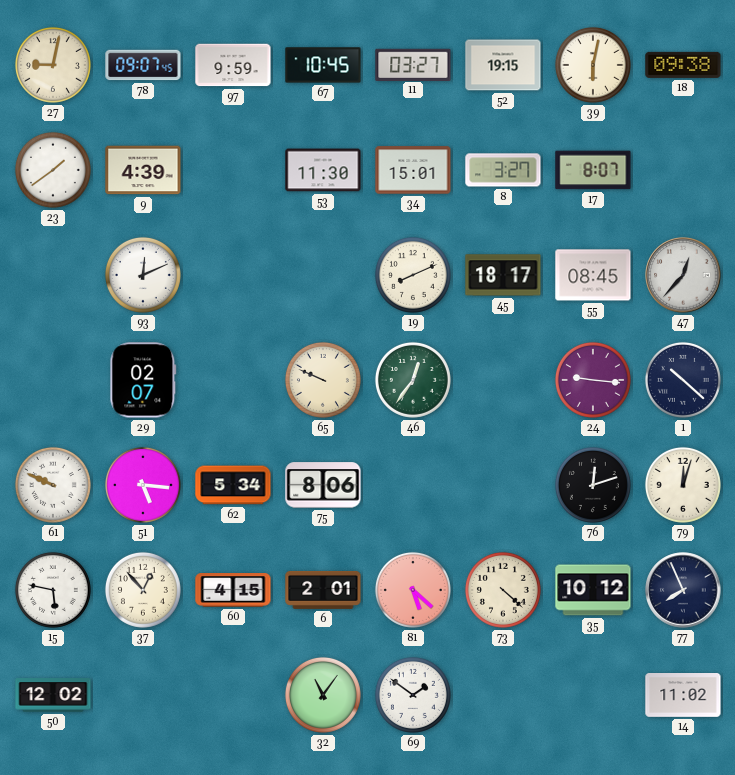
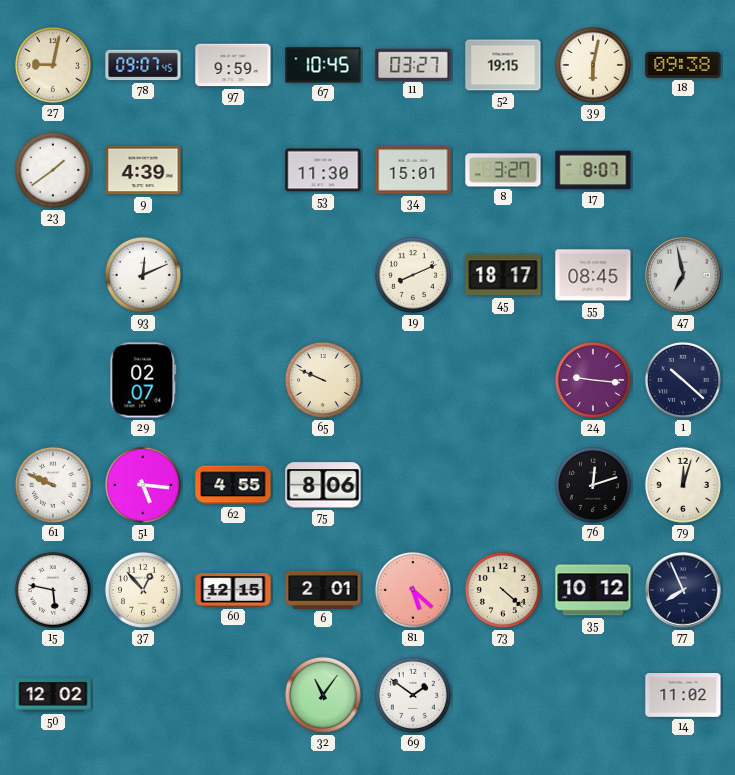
47: 12:37 -> 6:58 (683, 275)
46: 12:36 -> none (413, 380)
62: 5:34 -> 4:55 (233, 485)
60: 4:15 -> 12:15 (233, 590)
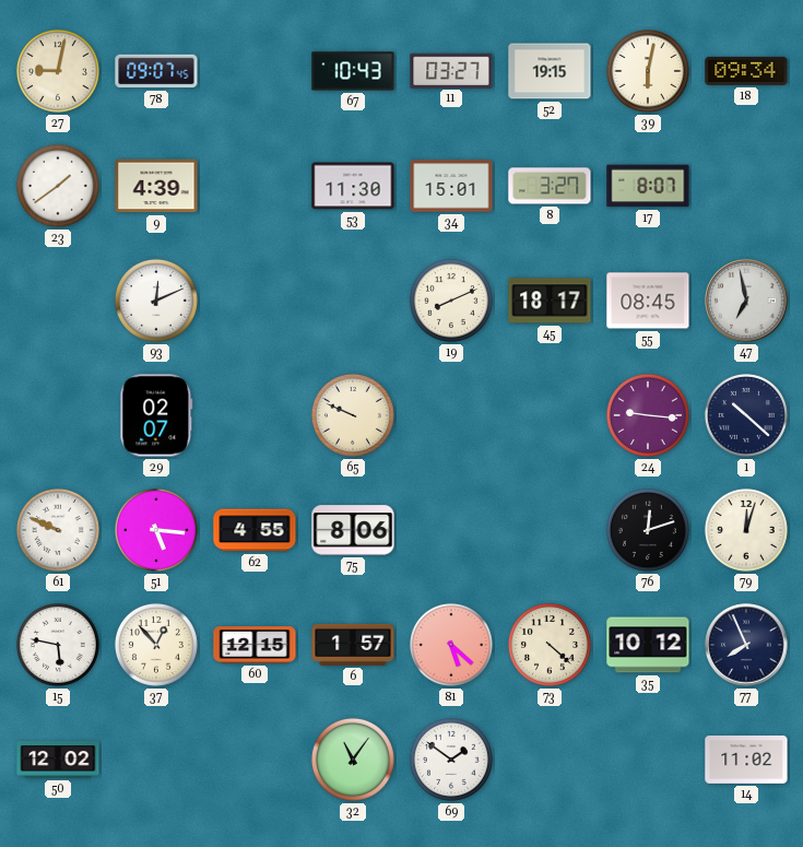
97: 9:59 -> none (233, 65)
67: 10:45 -> 10:43 (353, 71)
18: 09:38 -> 09:34 (746, 71)
6: 2:01 -> 1:57 (353, 645)
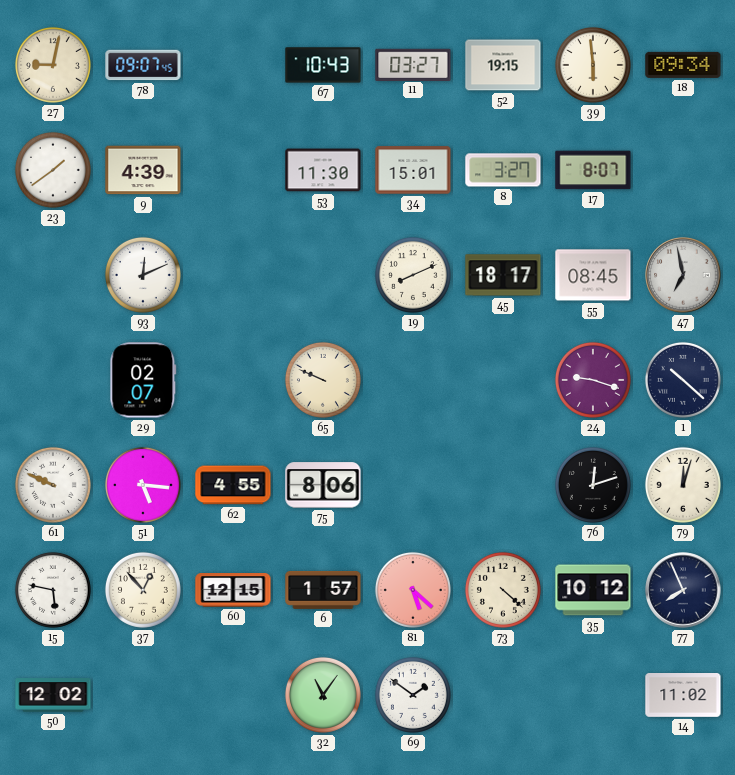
39: 6:02 -> 5:59 (593, 65)
24: 9:16 -> 9:18 (593, 380)
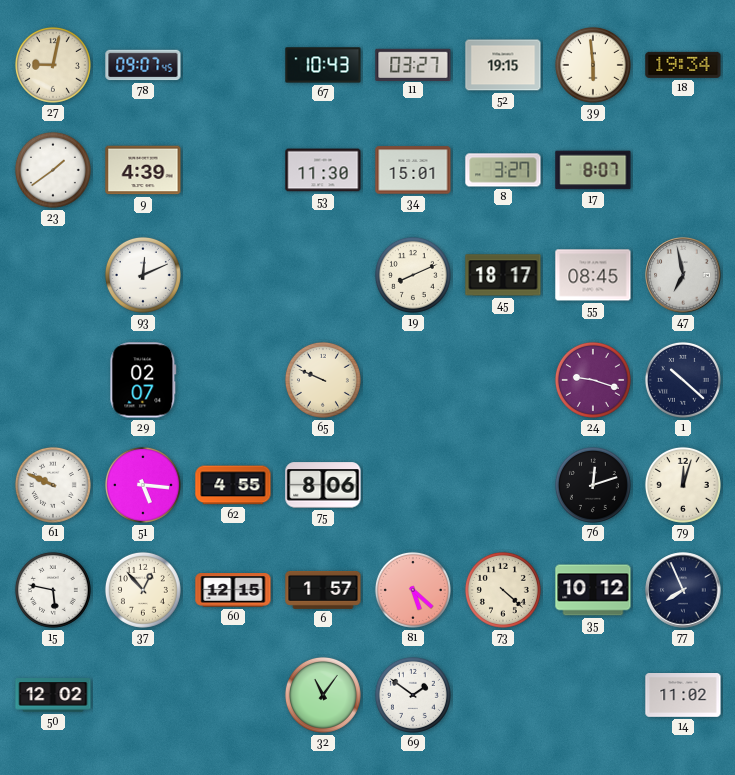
18: 09:34 -> 19:34 (683, 65)
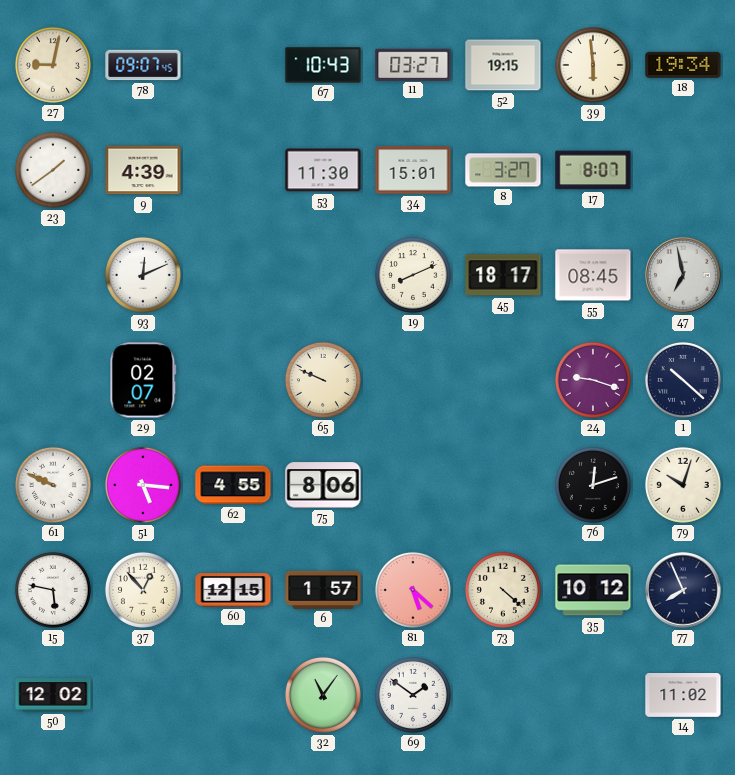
79: 12:03 -> 10:03 (683, 485)
